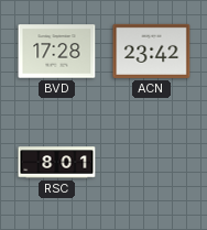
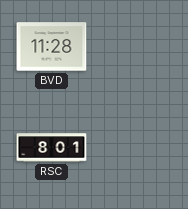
BVD: 17:28 -> 11:28 (52, 47)
ACN: 23:42 -> none (152, 51)
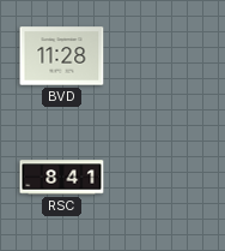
RSC: 8:01 -> 8:41 (62, 178)
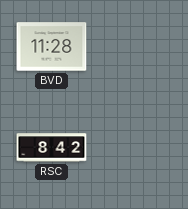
RSC: 8:41 -> 8:42 (52, 148)
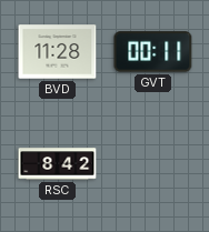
GVT: none -> 00:11 (153, 52)
